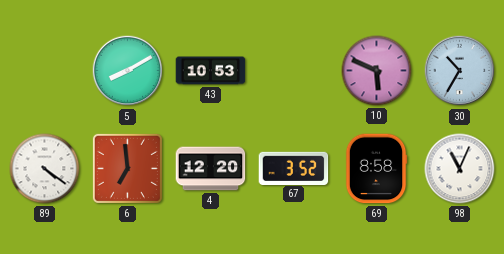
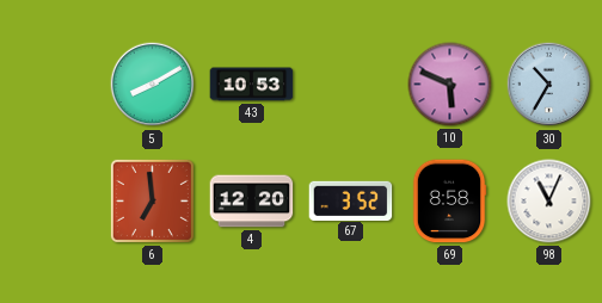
89: 4:21 -> none (45, 169)
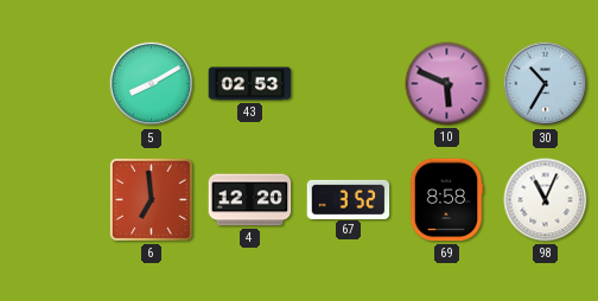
43: 10:53 -> 02:53 (250, 84)
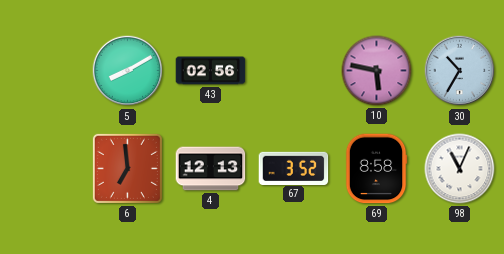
43: 02:53 -> 02:56 (211, 71)
10: 5:49 -> 5:47 (377, 71)
4: 12:20 -> 12:13 (211, 169)
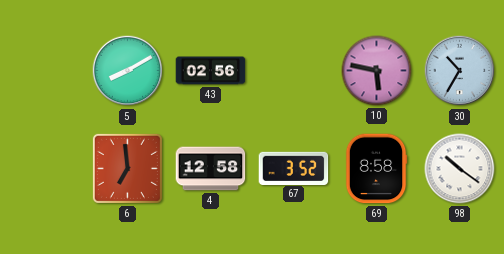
4: 12:13 -> 12:58 (211, 169)
98: 11:04 -> 10:21 (460, 169)
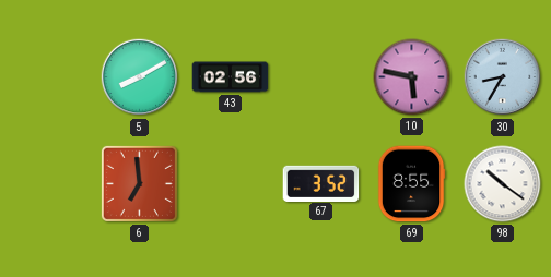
30: 10:35 -> 8:35 (503, 77)
4: 12:58 -> none (211, 169)
69: 8:58 -> 8:55 (411, 184)
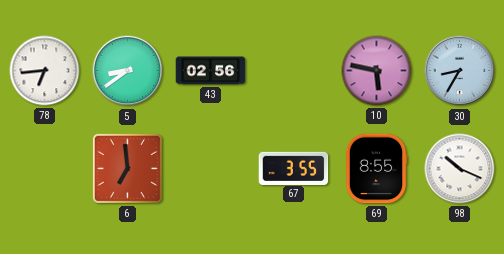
78: none -> 6:44 (45, 71)
5: 8:10 -> 8:39 (128, 71)
67: 3:52 -> 3:55 (294, 168)
98: 10:21 -> 10:19 (460, 169)
